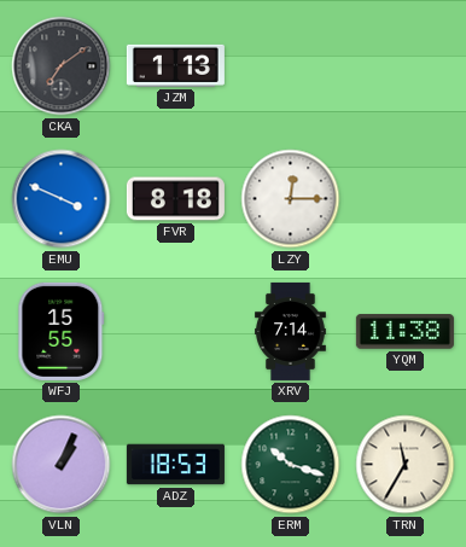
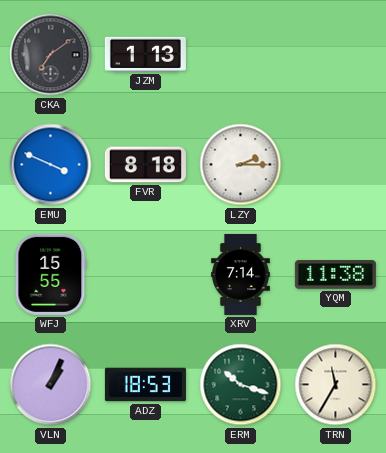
LZY: 12:15 -> 2:15 (241, 165)
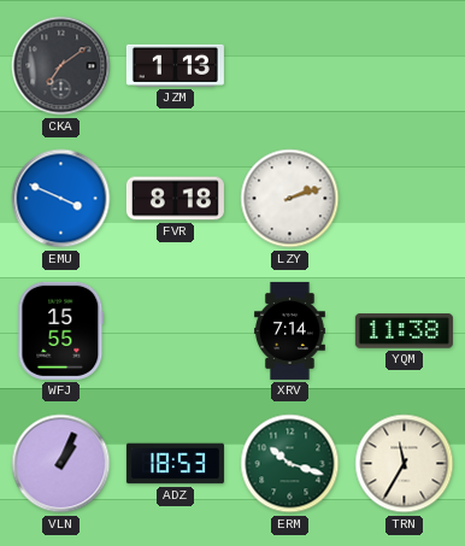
LZY: 2:15 -> 2:12 (290, 199)
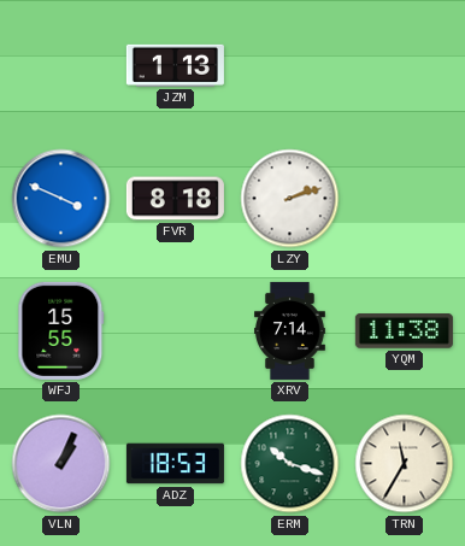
CKA: 7:09 -> none (61, 66)
